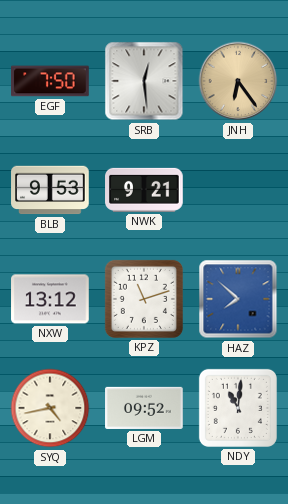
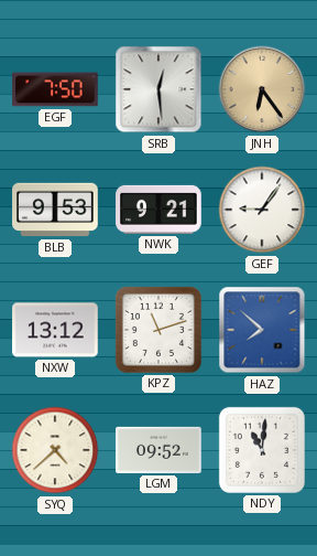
GEF: none -> 9:06 (262, 210)
SYQ: 4:43 -> 4:38 (55, 450)
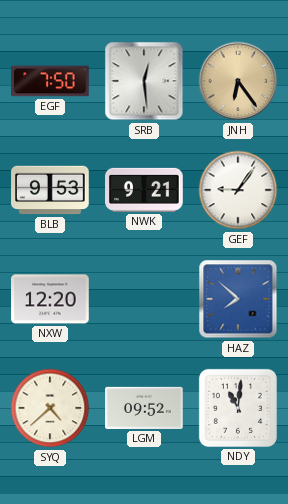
NXW: 13:12 -> 12:20 (50, 299)
KPZ: 11:12 -> none (158, 330)
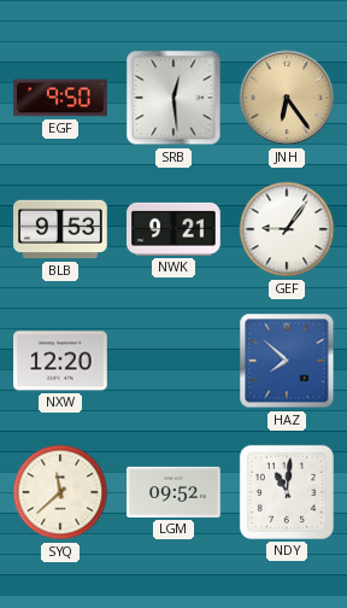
EGF: 7:50 -> 9:50 (60, 98)
SYQ: 4:38 -> 11:38 (60, 492)
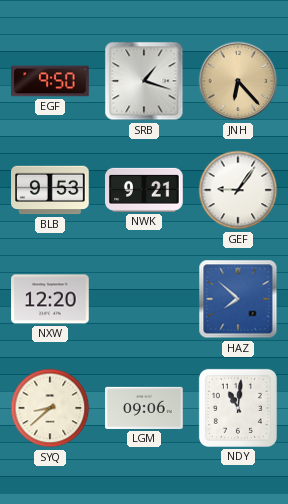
SRB: 12:29 -> 1:18 (144, 81)
JNH: 6:24 -> 6:23 (238, 81)
SYQ: 11:38 -> 8:38 (50, 408)
LGM: 09:52 -> 09:06 (144, 408)
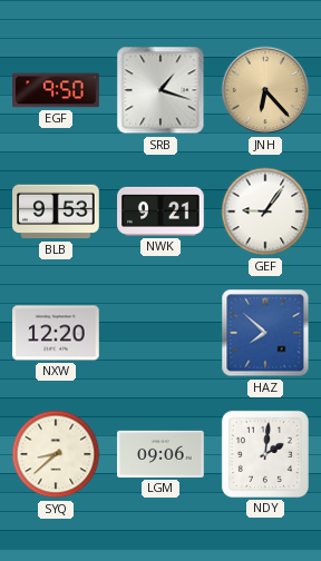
NDY: 11:01 -> 2:01 (265, 454)
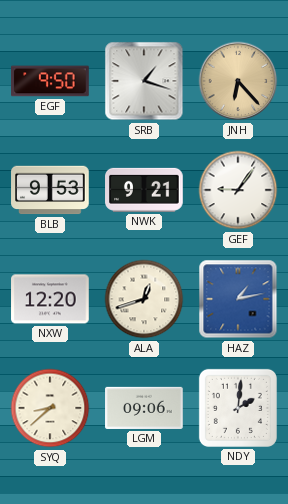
ALA: none -> 12:42 (144, 299)
HAZ: 7:52 -> 1:13 (238, 299)
